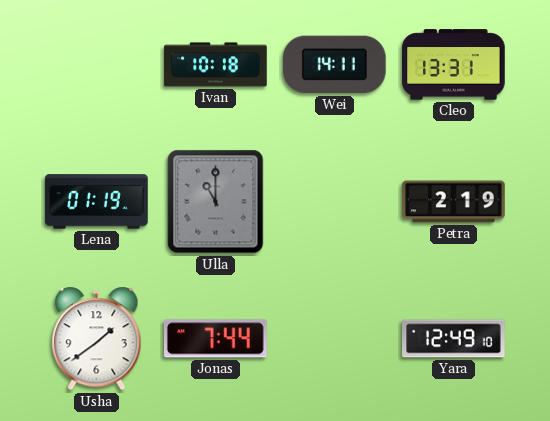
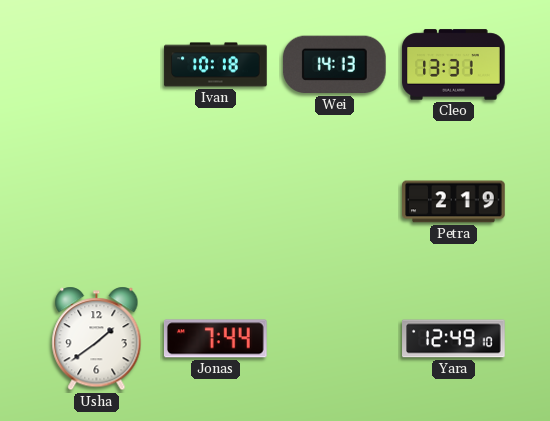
Wei: 14:11 -> 14:13 (334, 65)
Lena: 01:19 -> none (97, 202)
Ulla: 11:00 -> none (216, 202)
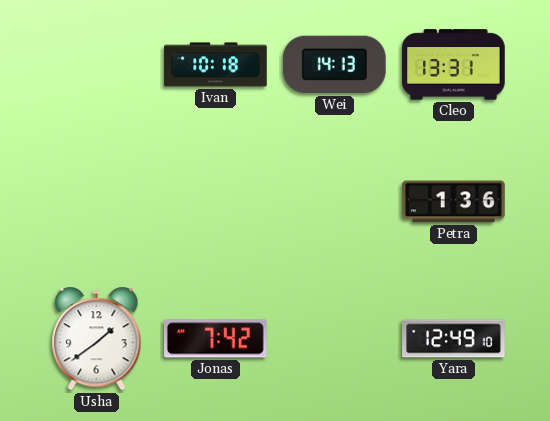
Petra: 2:19 -> 1:36 (454, 202)
Jonas: 7:44 -> 7:42 (215, 339)
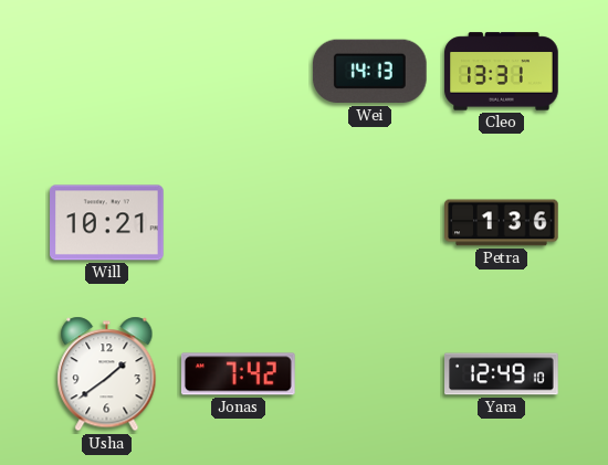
Ivan: 10:18 -> none (216, 65)
Will: none -> 10:21 (107, 223)
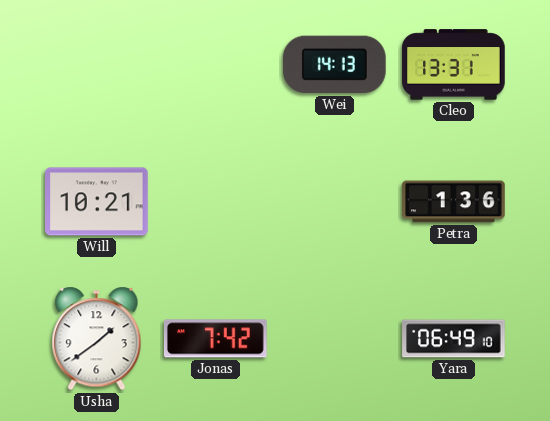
Yara: 12:49 -> 06:49 (454, 339)
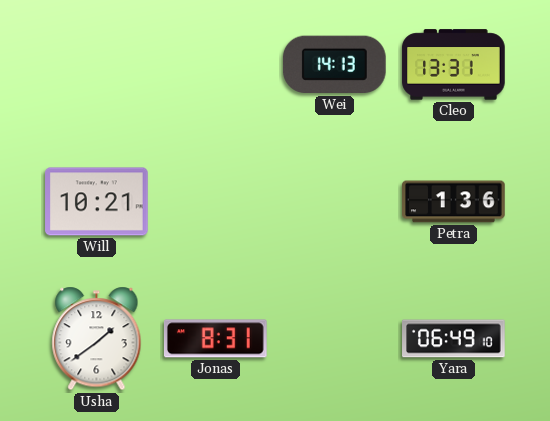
Jonas: 7:42 -> 8:31 (215, 339)
